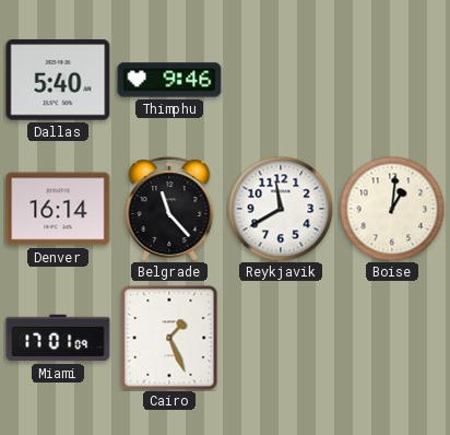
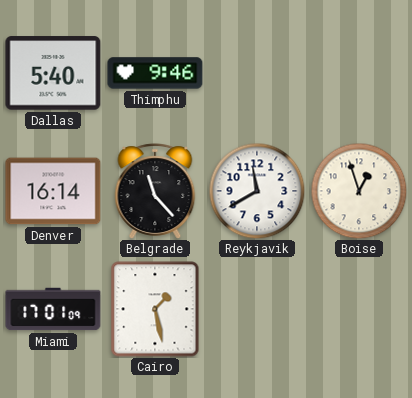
Boise: 1:01 -> 12:57 (359, 191)
Cairo: 1:26 -> 1:28 (155, 309)
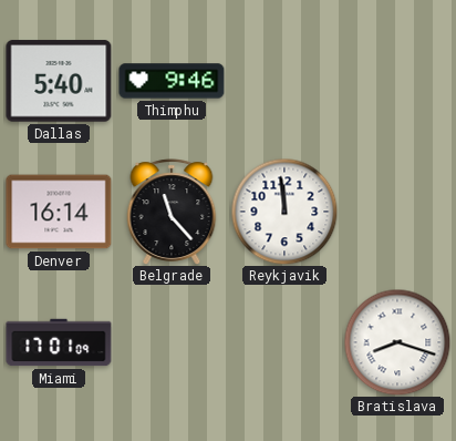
Reykjavik: 11:40 -> 11:59 (284, 212)
Boise: 12:57 -> none (359, 191)
Cairo: 1:28 -> none (155, 309)
Bratislava: none -> 8:18 (397, 342)
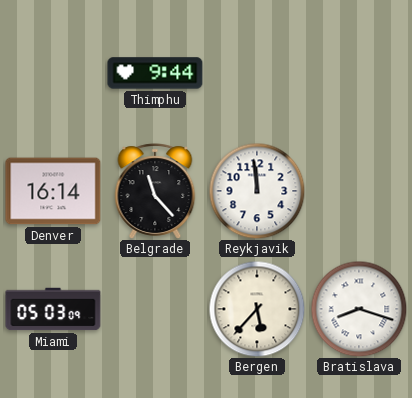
Dallas: 5:40 -> none (59, 81)
Thimphu: 9:46 -> 9:44 (155, 73)
Miami: 17:01 -> 05:03 (53, 309)
Bergen: none -> 5:37 (257, 309)
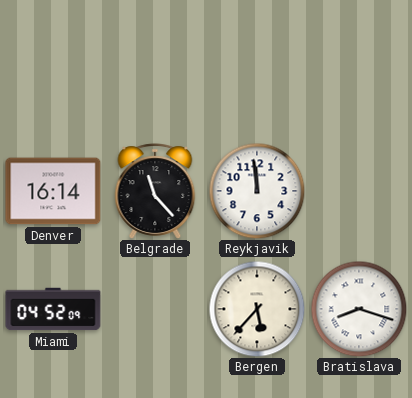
Thimphu: 9:44 -> none (155, 73)
Miami: 05:03 -> 04:52 (53, 309)
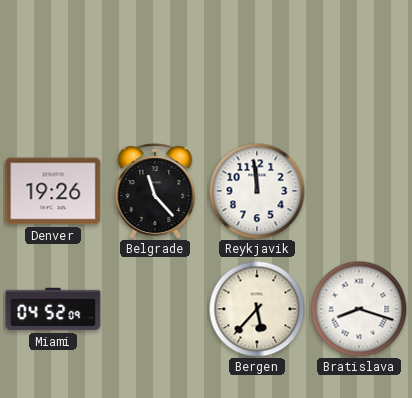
Denver: 16:14 -> 19:26 (53, 191)
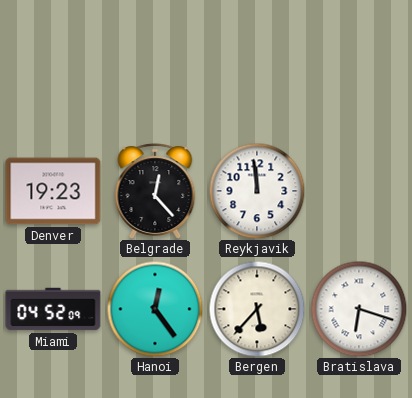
Denver: 19:26 -> 19:23 (53, 191)
Belgrade: 11:23 -> 12:23 (155, 191)
Hanoi: none -> 12:24 (155, 309)
Bratislava: 8:18 -> 6:18 (359, 309)
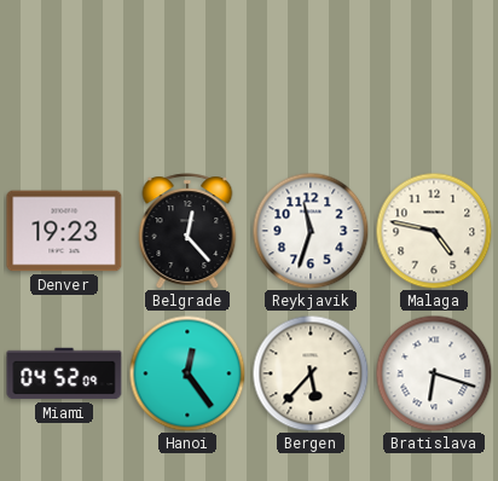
Reykjavik: 11:59 -> 11:33 (311, 231)
Malaga: none -> 4:47 (434, 231)
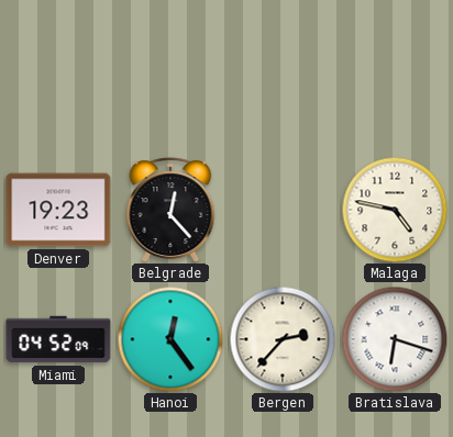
Reykjavik: 11:33 -> none (311, 231)
Bergen: 5:37 -> 2:37 (283, 339)
